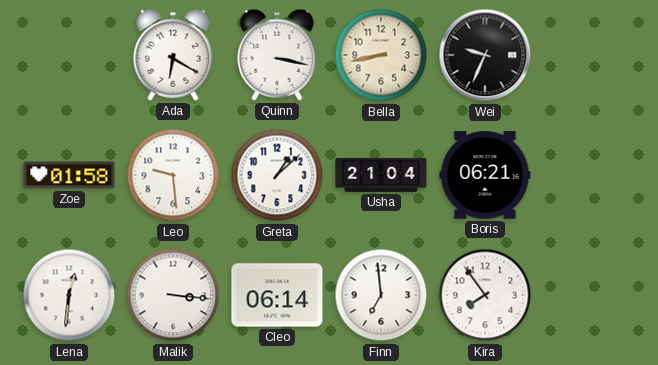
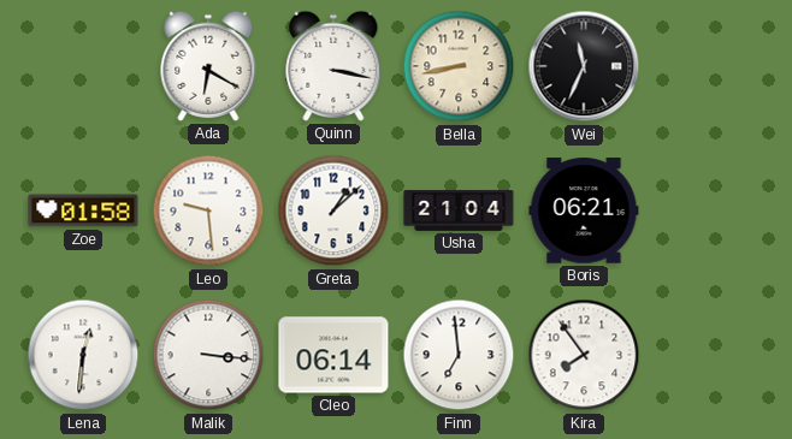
Wei: 9:34 -> 11:34 (584, 66)
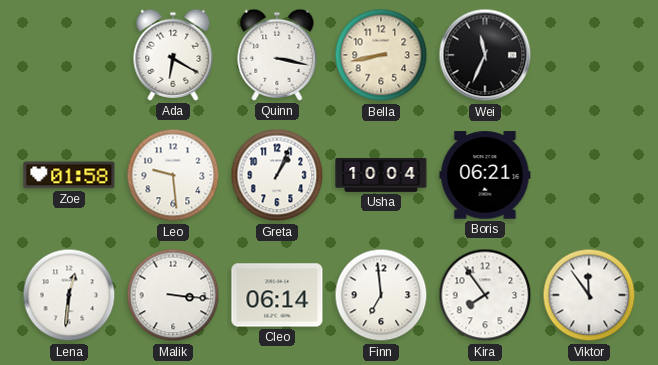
Greta: 1:08 -> 1:04 (277, 175)
Usha: 21:04 -> 10:04 (381, 175)
Viktor: none -> 11:54 (589, 295)
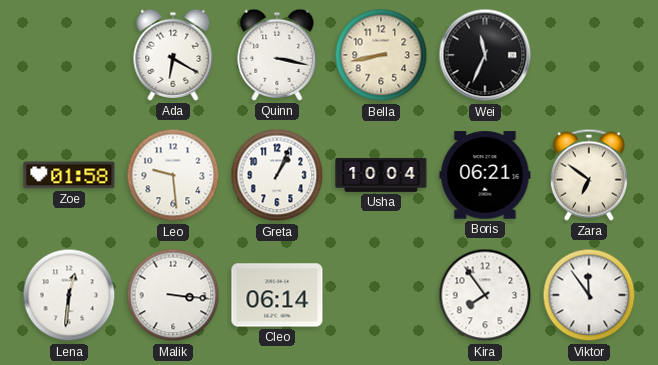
Zara: none -> 6:51 (589, 175)
Finn: 6:59 -> none (381, 295)
